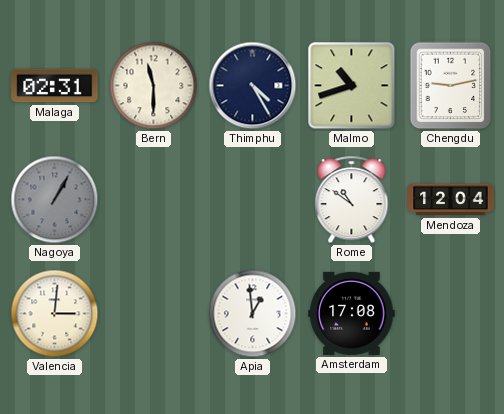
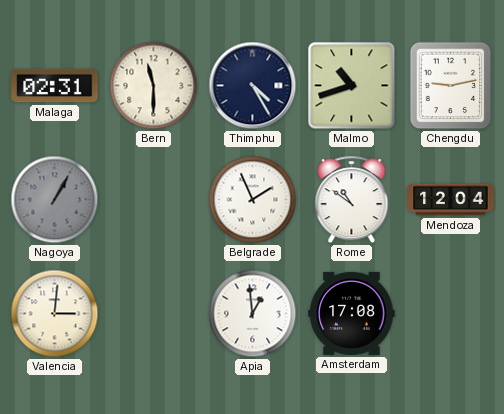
Belgrade: none -> 1:56 (253, 200)
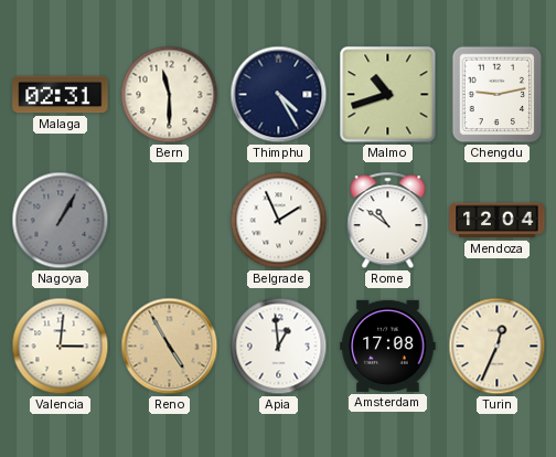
Reno: none -> 4:55 (170, 347)
Turin: none -> 12:34 (498, 347)
